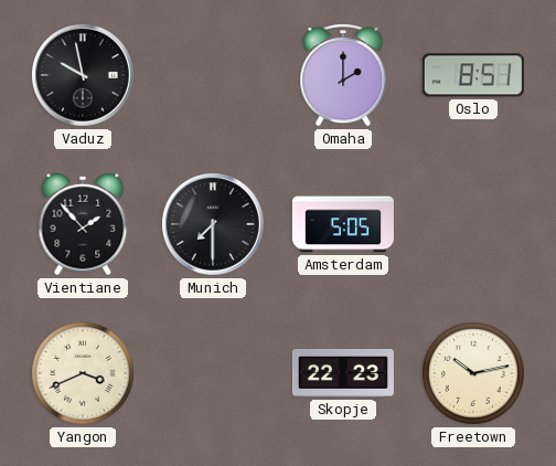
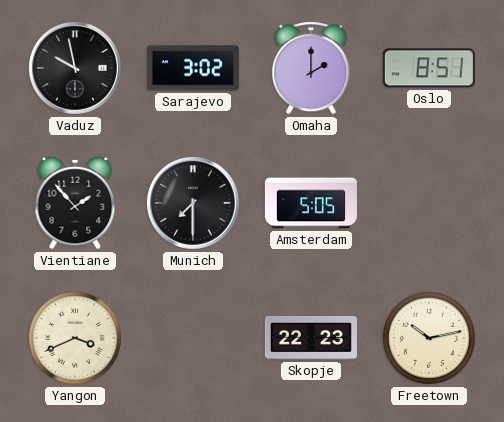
Sarajevo: none -> 3:02 (193, 68)
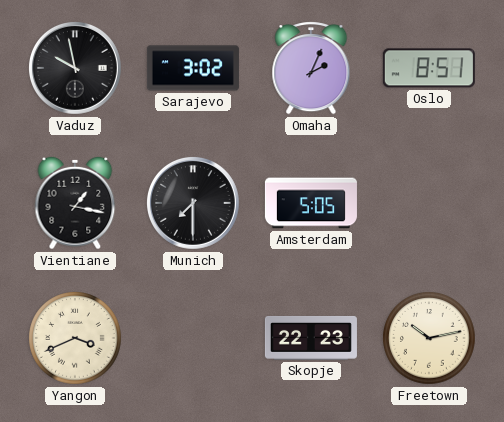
Omaha: 2:00 -> 2:04 (311, 69)
Vientiane: 1:53 -> 1:17 (75, 203)
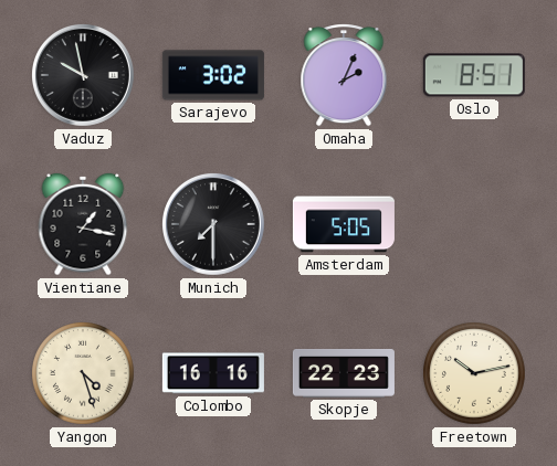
Yangon: 3:41 -> 4:27 (83, 373)
Colombo: none -> 16:16 (213, 373)
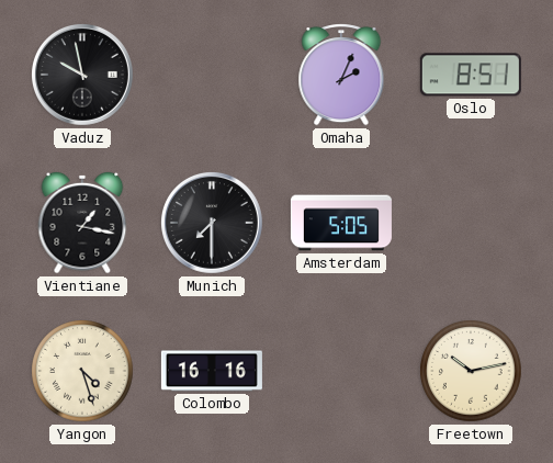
Sarajevo: 3:02 -> none (213, 75)
Skopje: 22:23 -> none (344, 373)
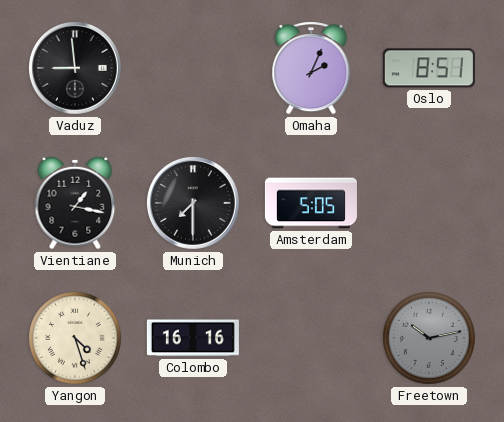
Vaduz: 9:58 -> 8:59 (75, 68)
Freetown dial: cream -> grey (429, 338)
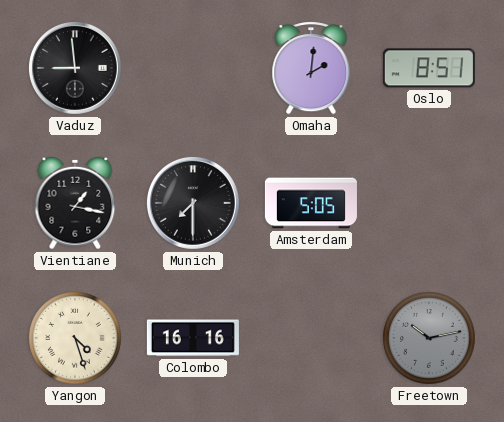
Omaha: 2:04 -> 2:01 (311, 69)
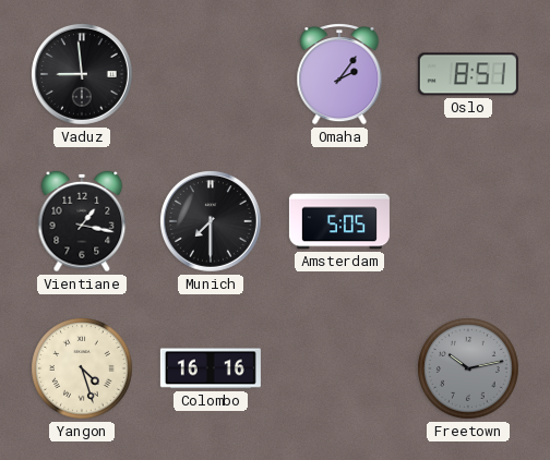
Omaha: 2:01 -> 2:06 (339, 75)
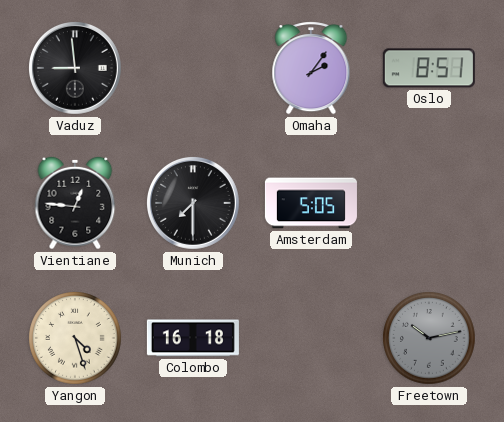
Vientiane: 1:17 -> 12:46 (75, 203)
Colombo: 16:16 -> 16:18 (193, 338)
